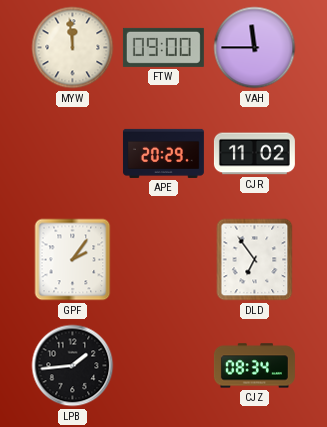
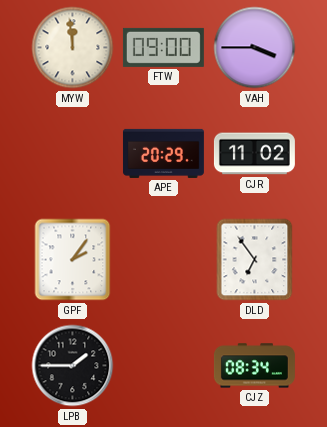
VAH: 11:45 -> 3:45 (255, 48)
LPB: 1:44 -> 1:45 (73, 366)
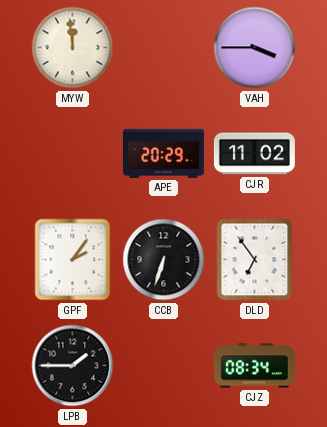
FTW: 09:00 -> none (163, 47)
CCB: none -> 6:33 (164, 260)
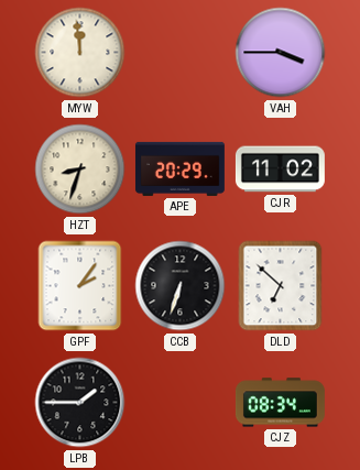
HZT: none -> 8:33 (80, 170)
DLD: 6:54 -> 6:52 (281, 286)
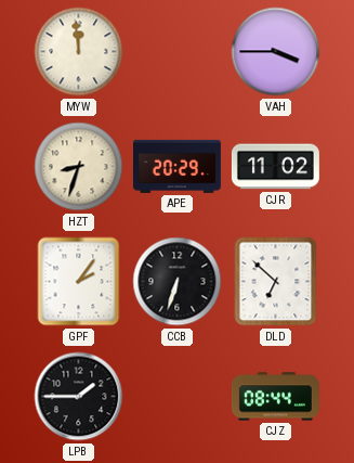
CJZ: 08:34 -> 08:44 (275, 397)
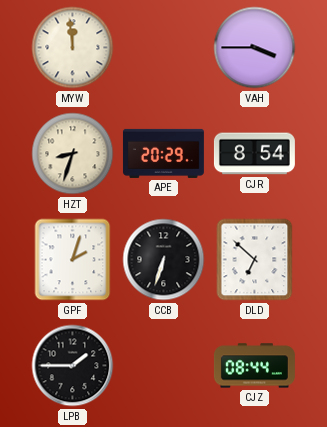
CJR: 11:02 -> 8:54 (254, 154)
GPF: 2:06 -> 2:03 (73, 260)
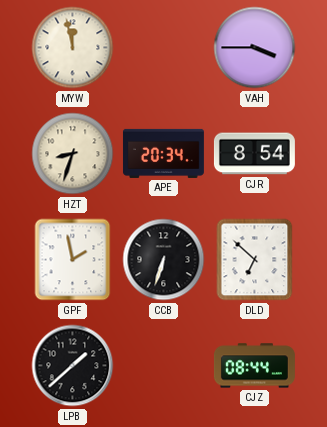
MYW: 11:59 -> 11:58 (73, 48)
APE: 20:29 -> 20:34 (163, 153)
GPF: 2:03 -> 1:58 (73, 260)
LPB: 1:45 -> 1:38 (73, 366)
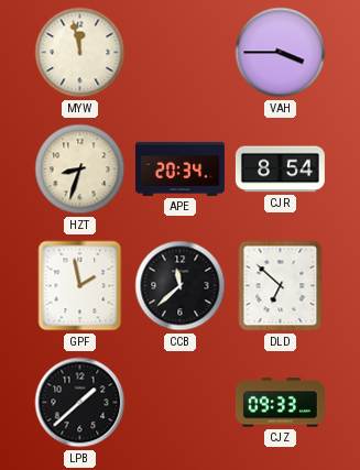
CCB: 6:33 -> 11:38 (181, 286)
CJZ: 08:44 -> 09:33 (280, 403)
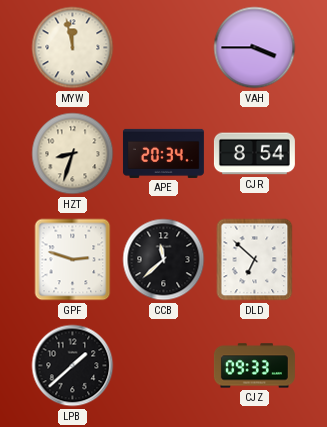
GPF: 1:58 -> 2:48 (73, 260)
